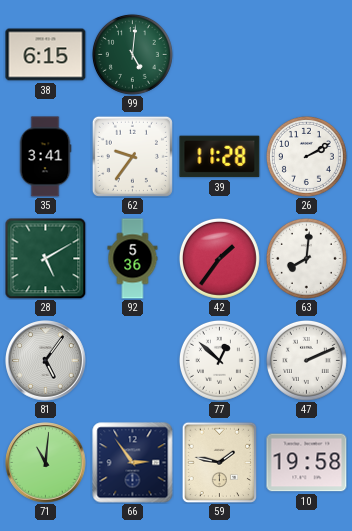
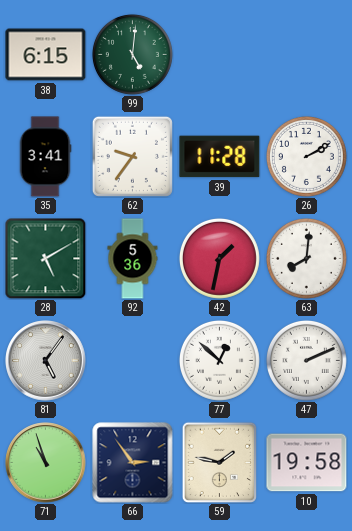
42: 1:36 -> 1:32 (219, 258)
71: 11:01 -> 10:57 (46, 463)
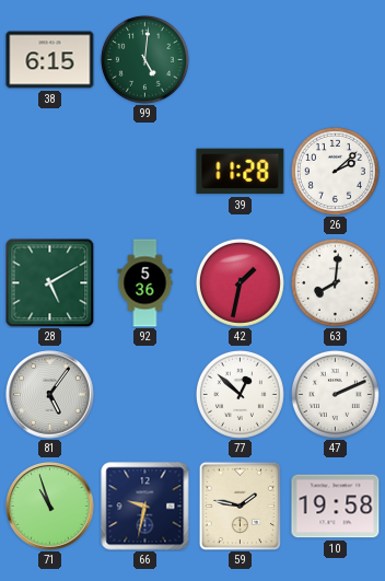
35: 3:41 -> none (45, 157)
62: 9:36 -> none (132, 156)
26: 2:10 -> 2:08 (335, 171)
66: 2:54 -> 9:32 (145, 507)
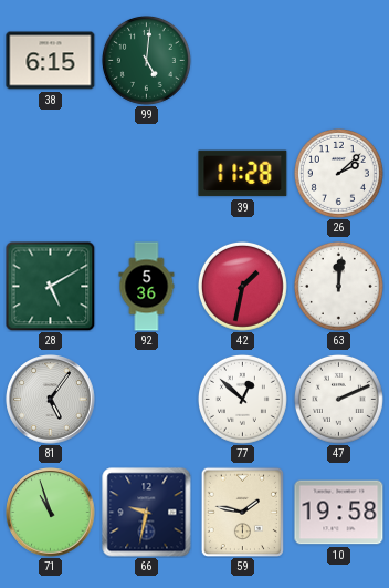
63: 8:01 -> 12:01 (338, 286)
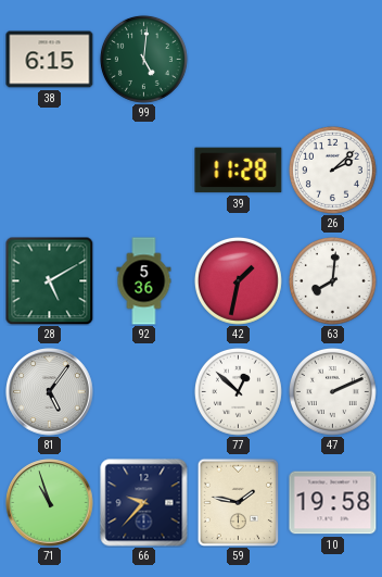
63: 12:01 -> 8:01 (332, 280)
66: 9:32 -> 9:37 (144, 503)
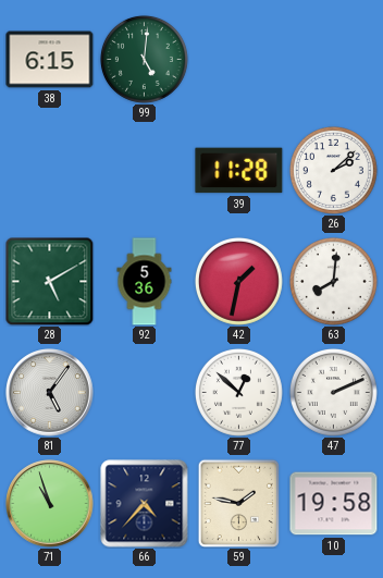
66: 9:37 -> 4:37 (145, 504)
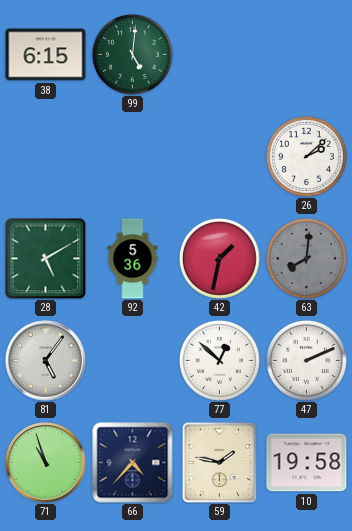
39: 11:28 -> none (239, 171)
63 dial: white -> grey (306, 258)
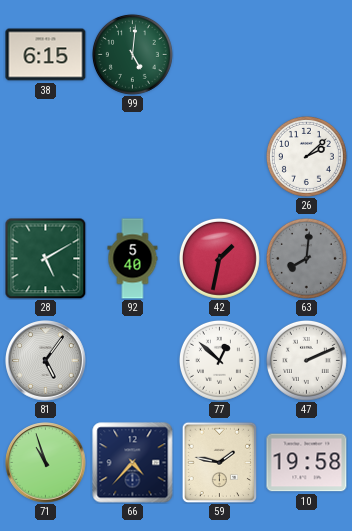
92: 5:36 -> 5:40 (133, 259)
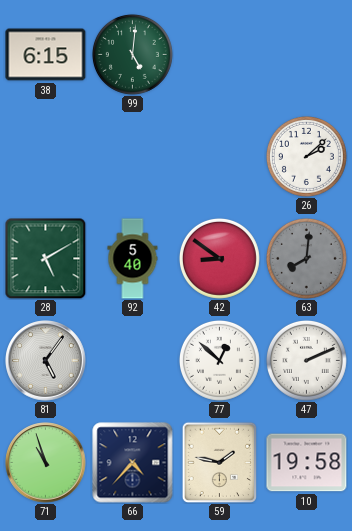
42: 1:32 -> 8:51 (219, 258)
